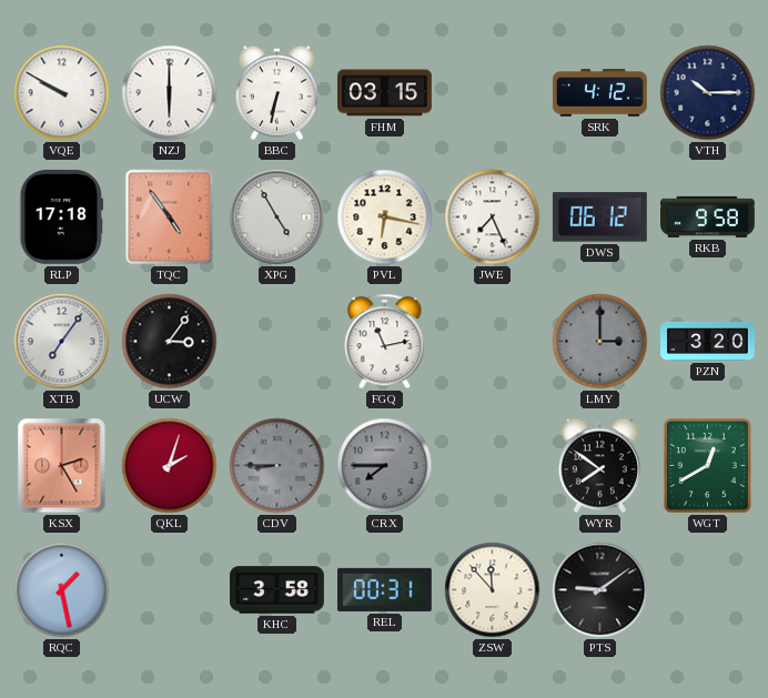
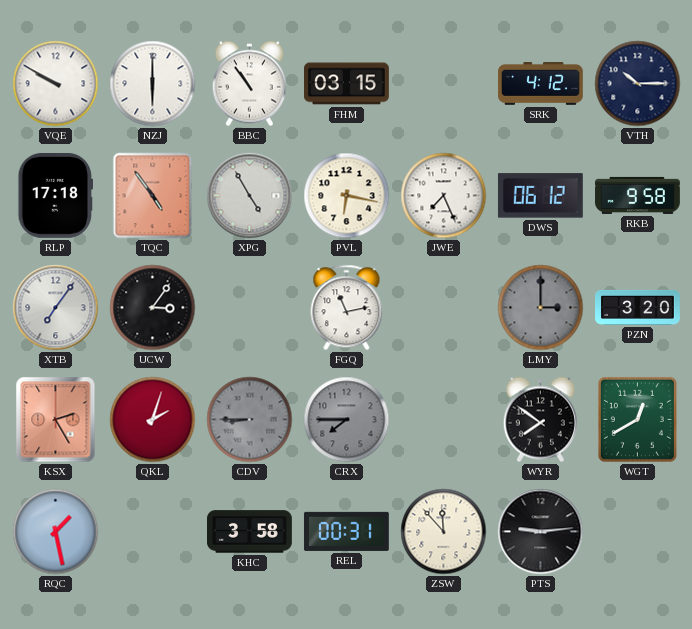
BBC: 6:32 -> 10:54 (249, 84)
PTS: 9:09 -> 9:14 (541, 532)
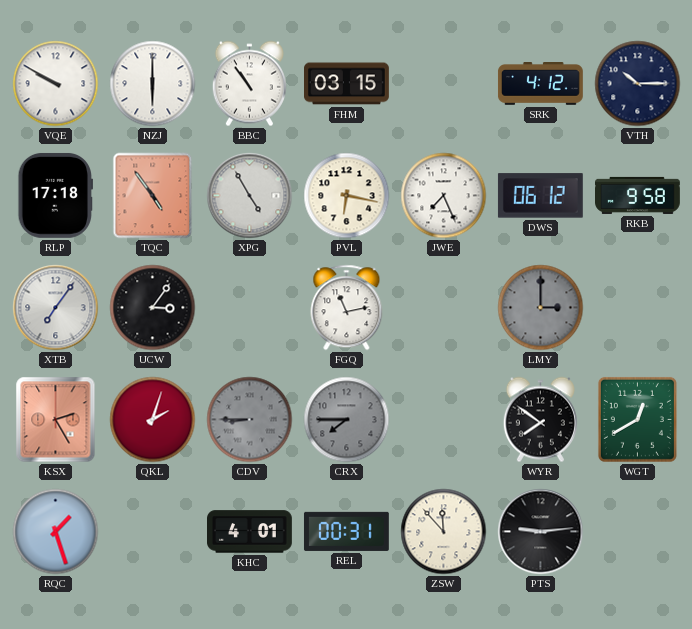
PZN: 3:20 -> none (638, 307)
RQC: 1:28 -> 1:27 (56, 532)
KHC: 3:58 -> 4:01 (250, 532)
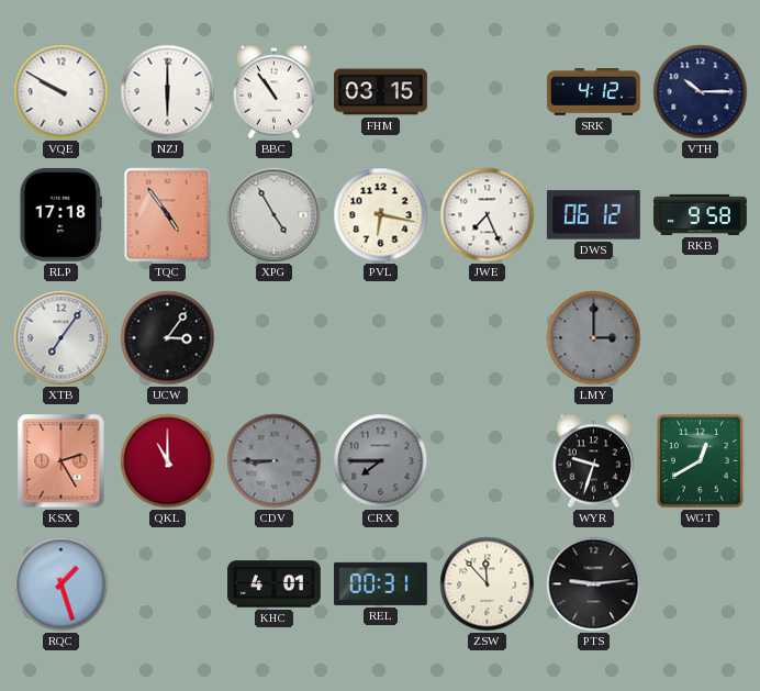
FGQ: 11:13 -> none (347, 308)
QKL: 2:03 -> 11:00 (168, 461)
WYR: 7:51 -> 9:33 (593, 461)
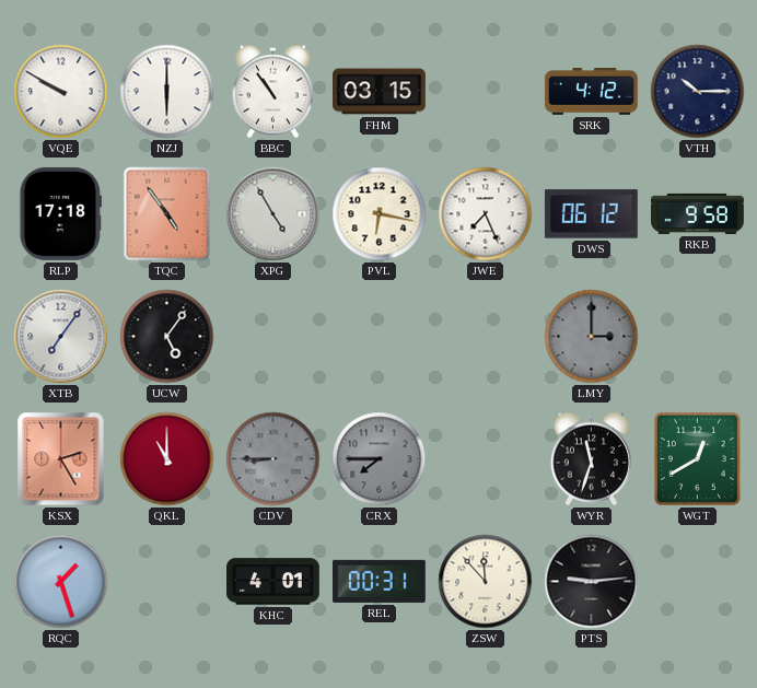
UCW: 3:06 -> 5:06 (167, 337)
WYR: 9:33 -> 11:33 (591, 459)
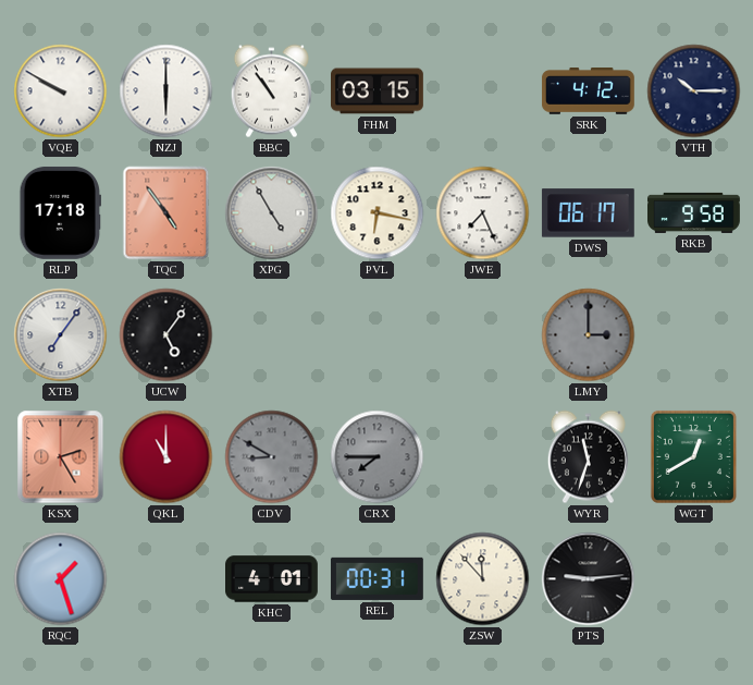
DWS: 06:12 -> 06:17 (588, 213)
CDV: 8:45 -> 8:50 (272, 457)
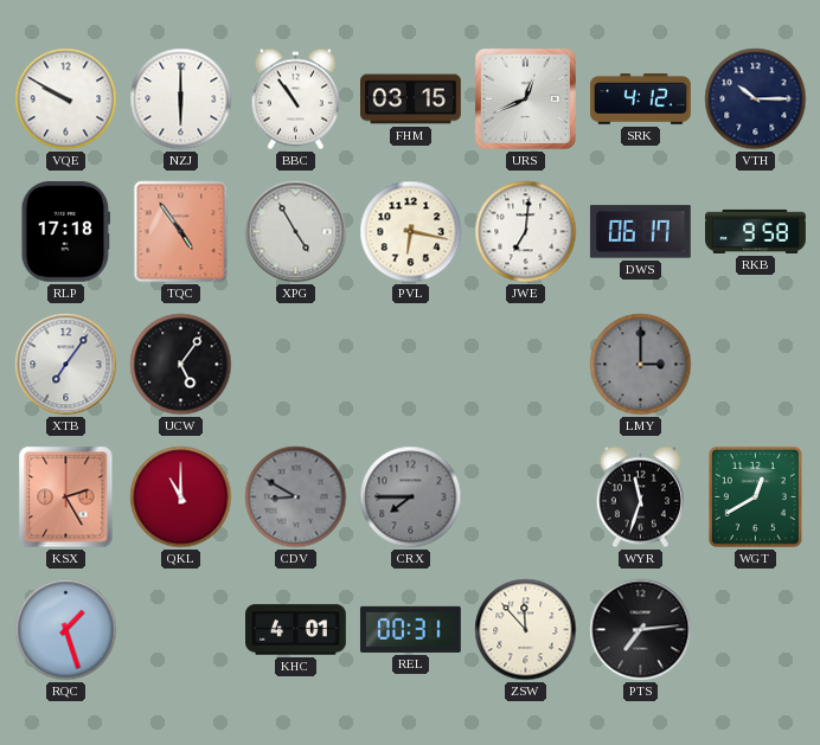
URS: none -> 12:41 (525, 98)
JWE: 7:26 -> 7:01 (526, 232)
PTS: 9:14 -> 7:14 (641, 630)
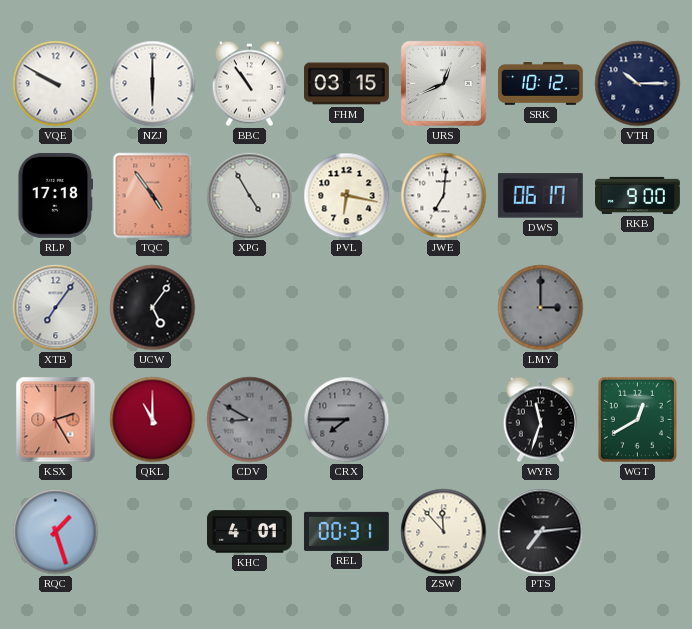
SRK: 4:12 -> 10:12 (540, 84)
RKB: 9:58 -> 9:00 (638, 195)
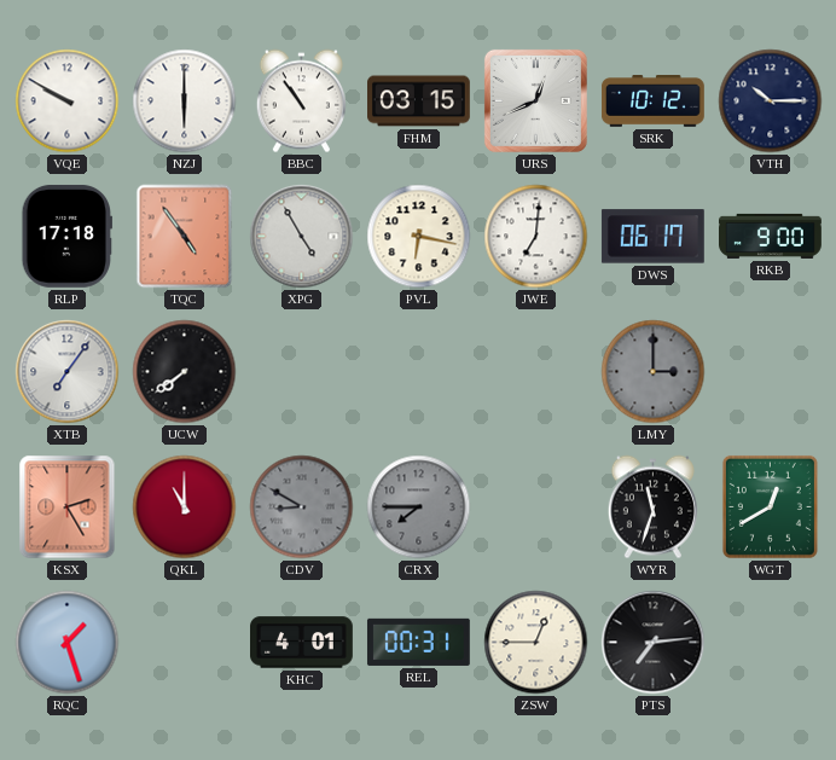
UCW: 5:06 -> 7:39 (185, 372)
ZSW: 11:53 -> 12:45 (536, 643)
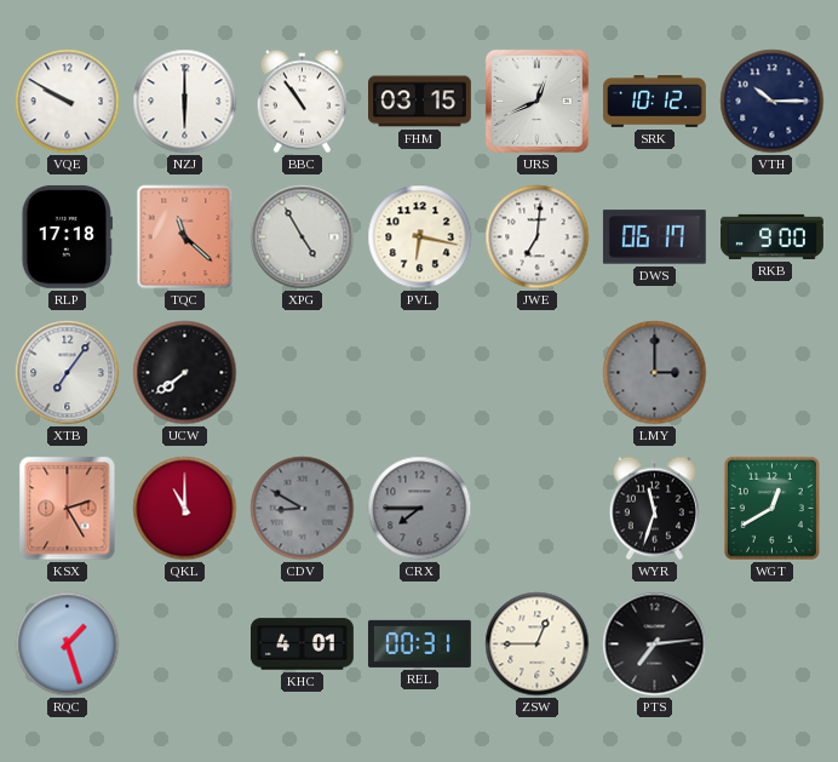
TQC: 4:54 -> 11:22 (185, 237)
